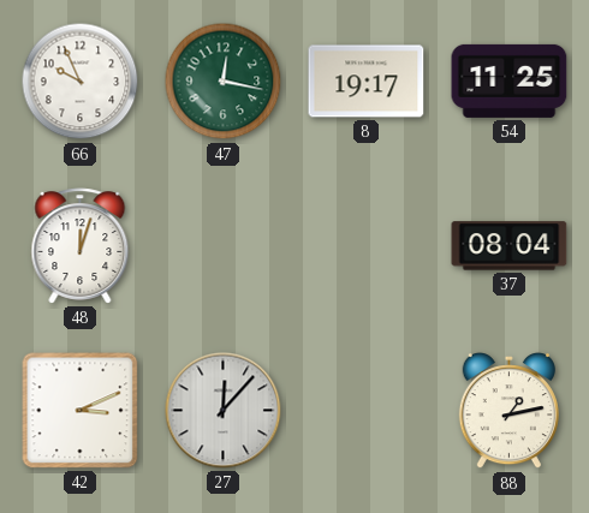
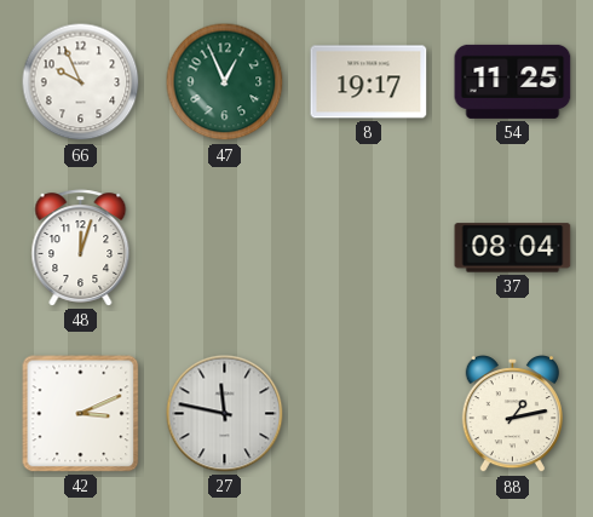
47: 12:17 -> 12:56 (225, 82)
27: 12:07 -> 11:47 (225, 414)
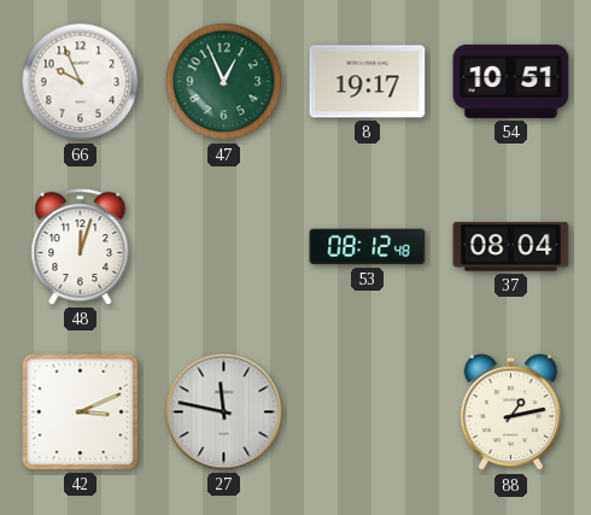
54: 11:25 -> 10:51 (511, 81)
53: none -> 08:12 (368, 247)
